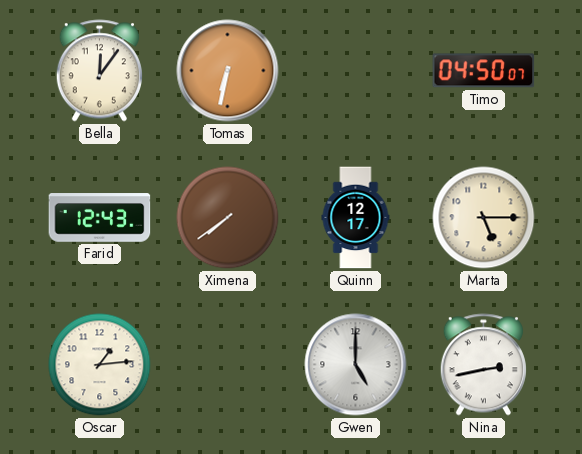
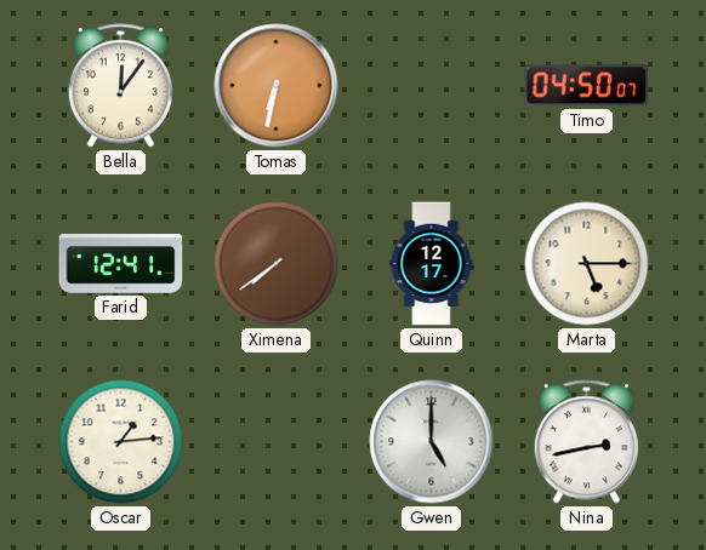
Farid: 12:43 -> 12:41 (121, 264)
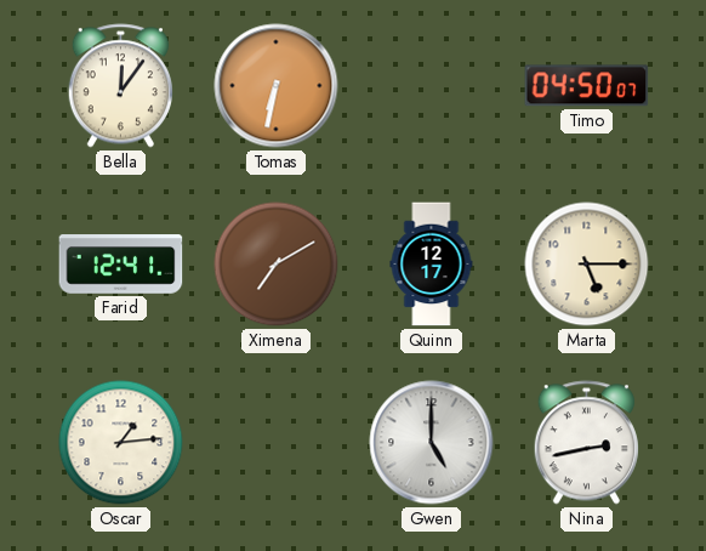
Ximena: 7:39 -> 7:10 (277, 265)
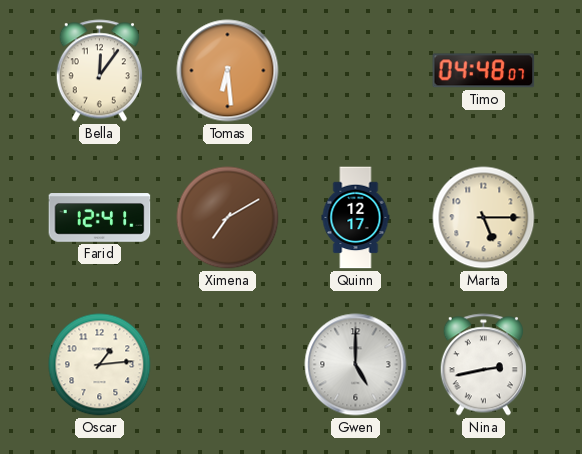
Tomas: 6:32 -> 6:29 (228, 71)
Timo: 04:50 -> 04:48 (484, 71)
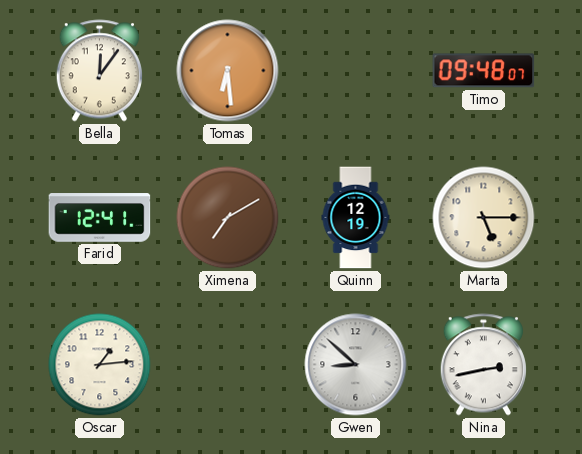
Timo: 04:48 -> 09:48 (484, 71)
Quinn: 12:17 -> 12:19 (356, 218)
Gwen: 5:00 -> 8:52 (356, 365)
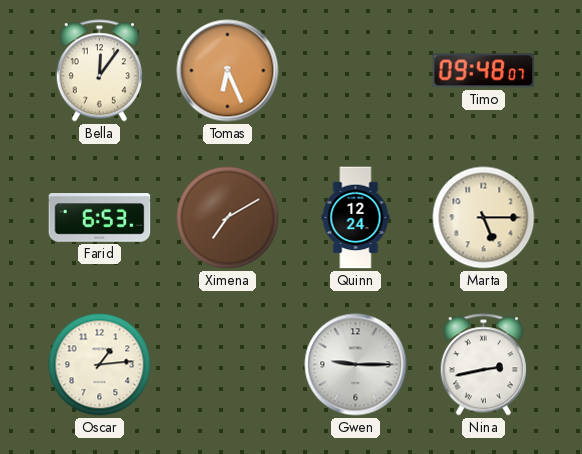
Tomas: 6:29 -> 6:26 (228, 71)
Farid: 12:41 -> 6:53 (100, 218)
Quinn: 12:19 -> 12:24 (356, 218)
Gwen: 8:52 -> 9:15 (356, 365)
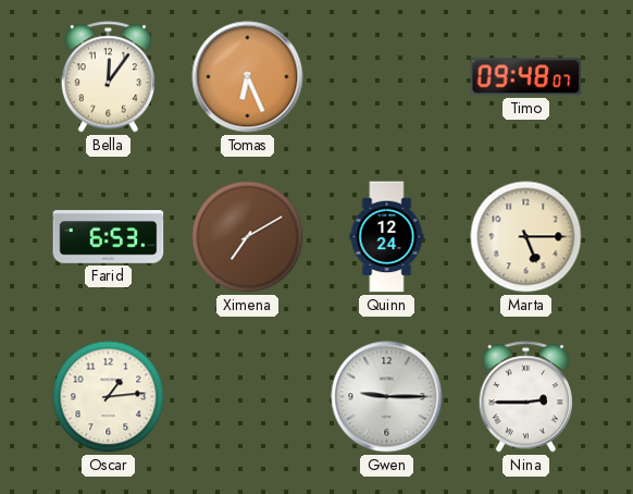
Nina: 2:43 -> 2:45 (525, 397)
